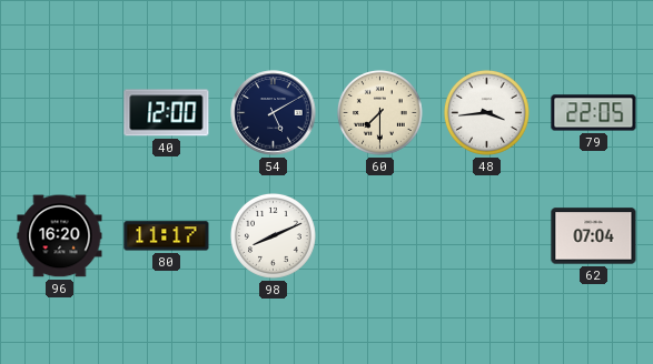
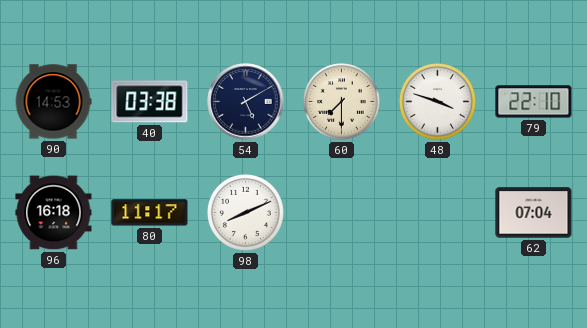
90: none -> 14:53 (53, 102)
40: 12:00 -> 03:38 (150, 102)
48: 3:44 -> 3:48 (437, 101)
79: 22:05 -> 22:10 (534, 102)
96: 16:20 -> 16:18 (54, 213)
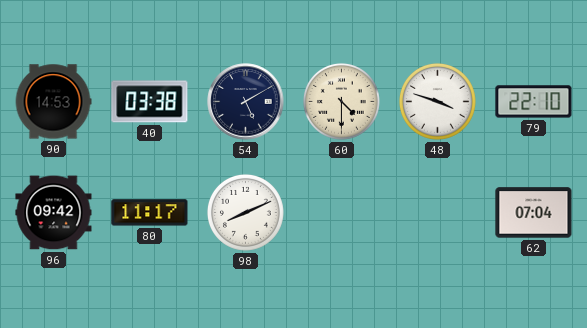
60: 7:30 -> 4:30 (341, 101)
96: 16:18 -> 09:42 (54, 213)
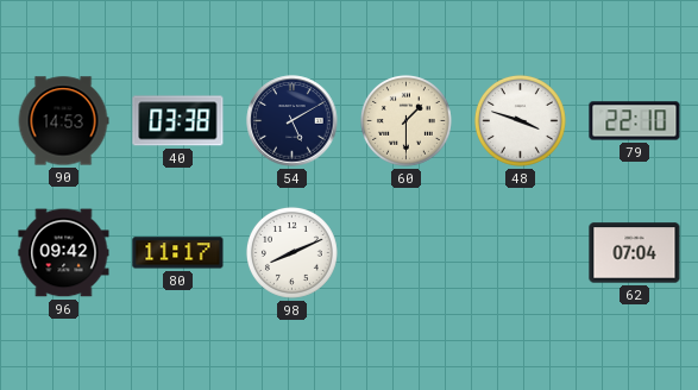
60: 4:30 -> 1:30 (405, 120)
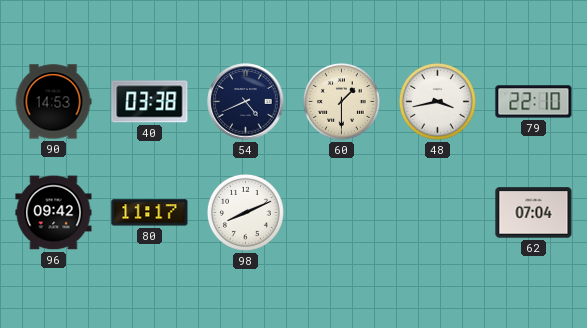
54: 5:10 -> 4:41 (246, 102)
48: 3:48 -> 3:43 (437, 101)
